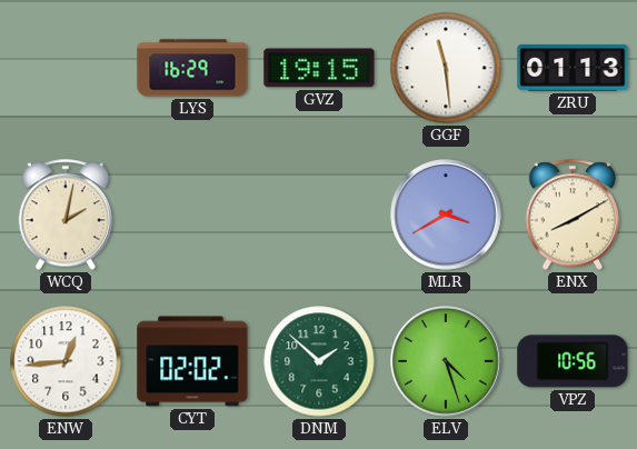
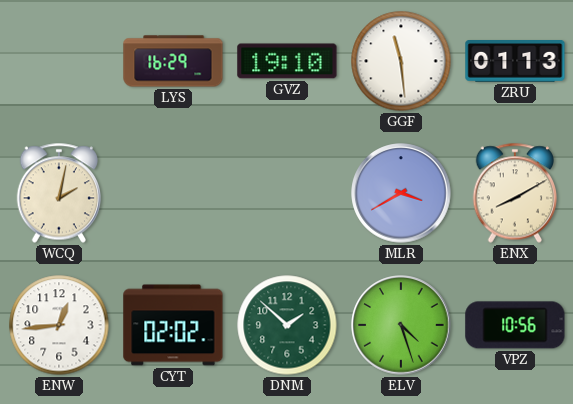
GVZ: 19:15 -> 19:10 (287, 61)
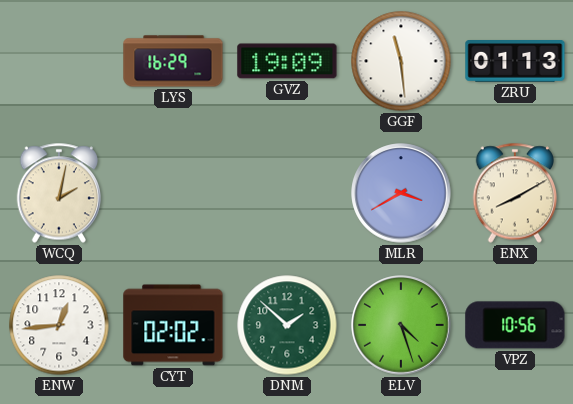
GVZ: 19:10 -> 19:09 (287, 61)
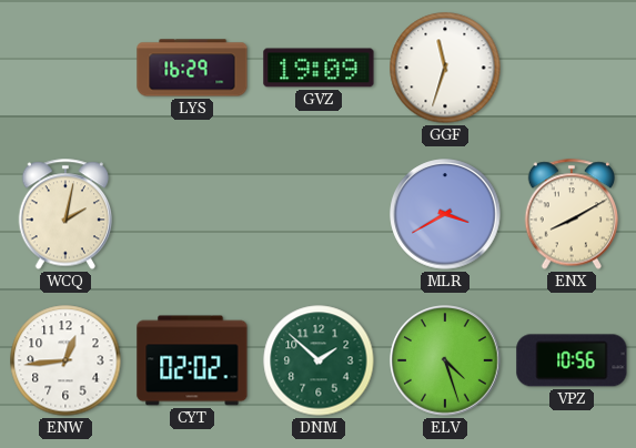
GGF: 11:29 -> 11:33 (445, 68)
ZRU: 01:13 -> none (515, 62)
